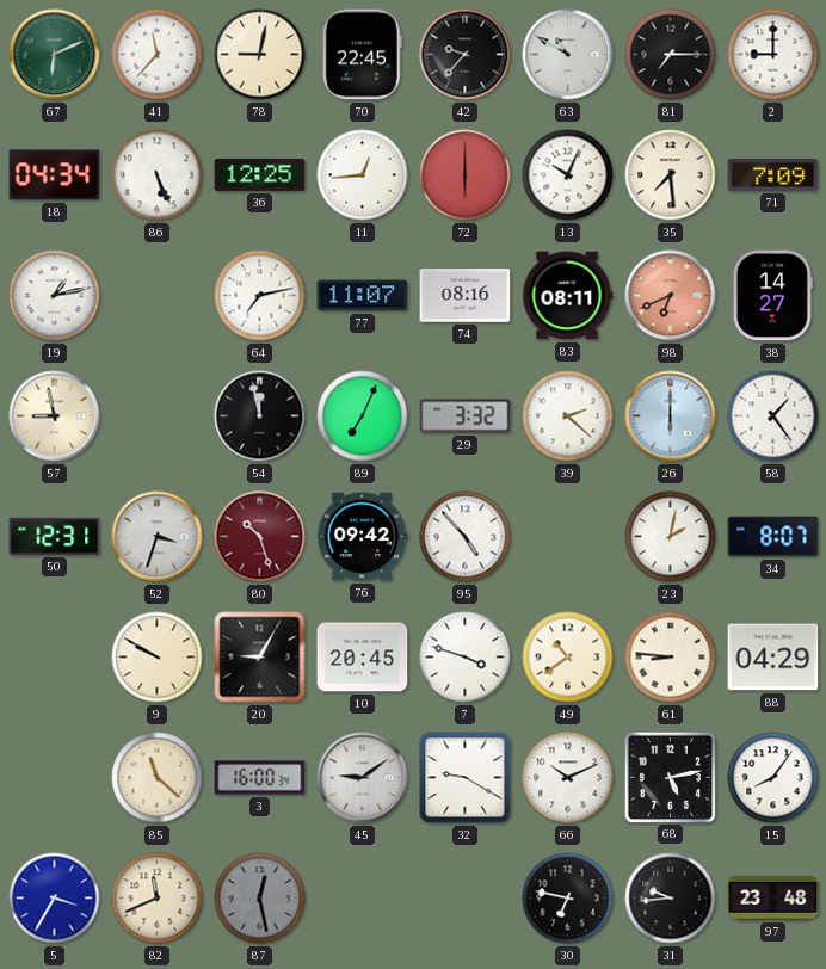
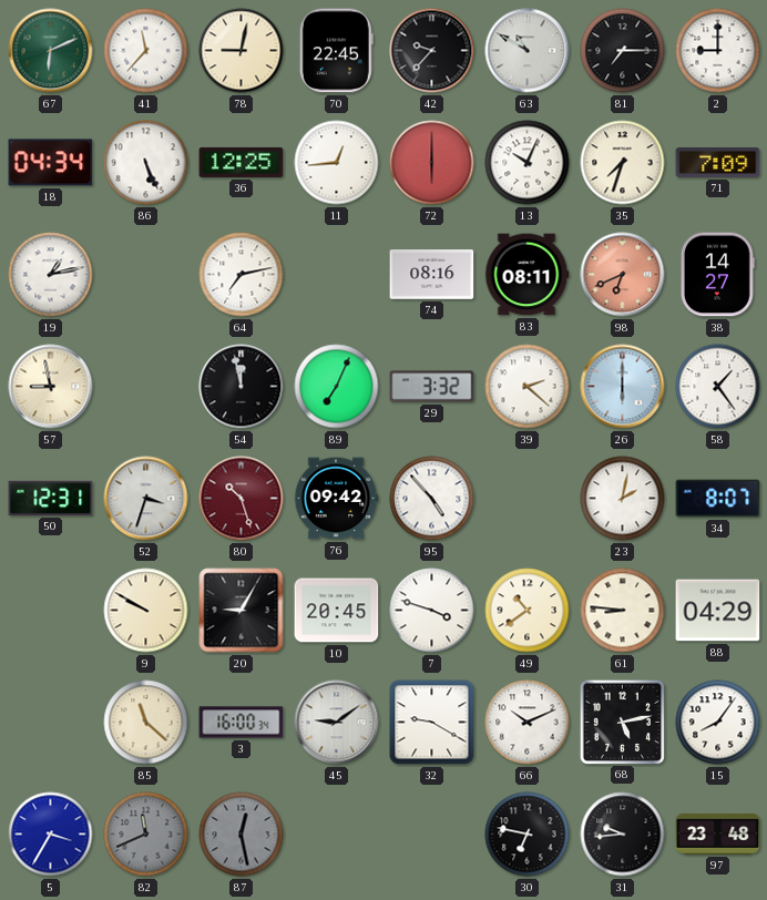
35: 7:29 -> 7:33 (623, 163)
77: 11:07 -> none (363, 296)
82 dial: cream -> grey (146, 835)
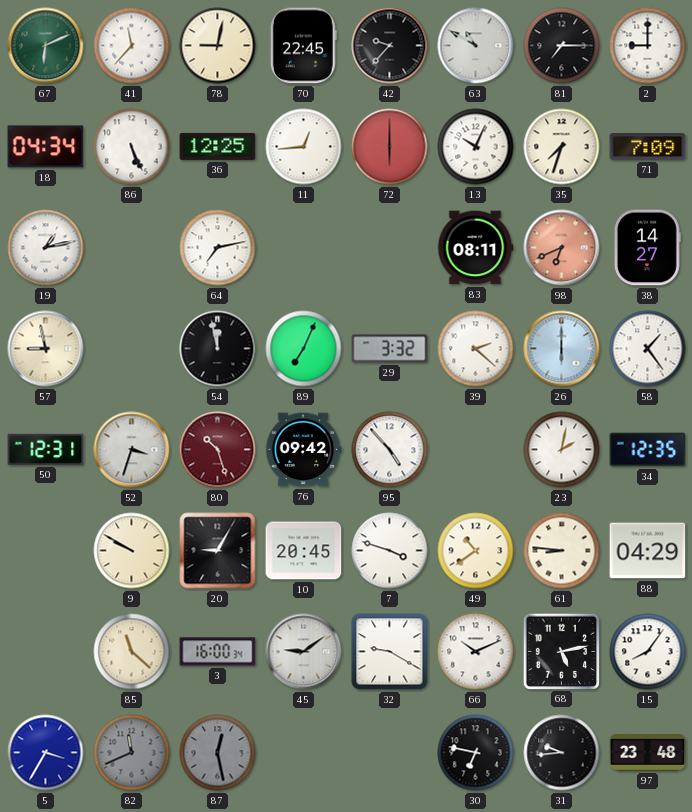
74: 08:16 -> none (432, 275)
34: 8:07 -> 12:35 (648, 450)
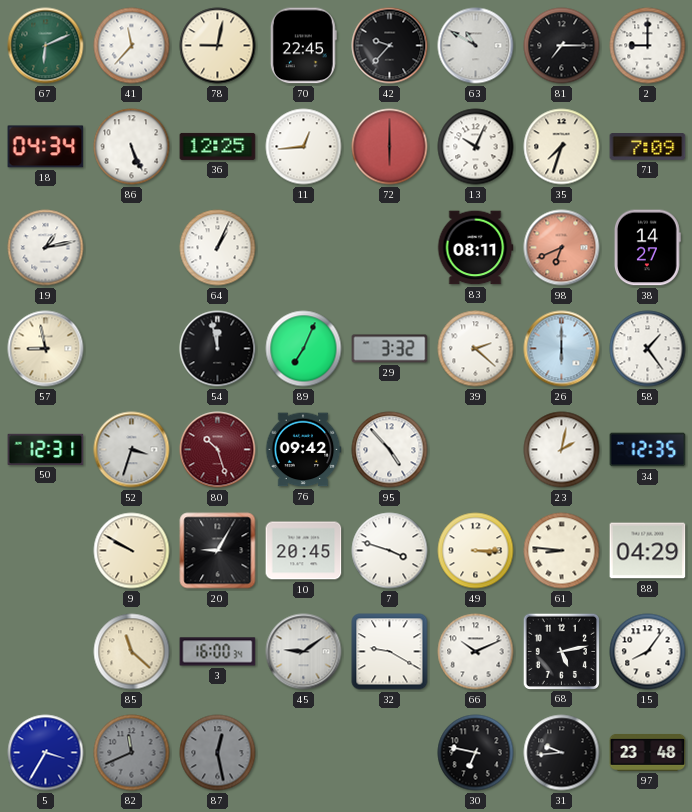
64: 7:13 -> 1:04 (218, 248)
49: 10:39 -> 3:15 (476, 551)
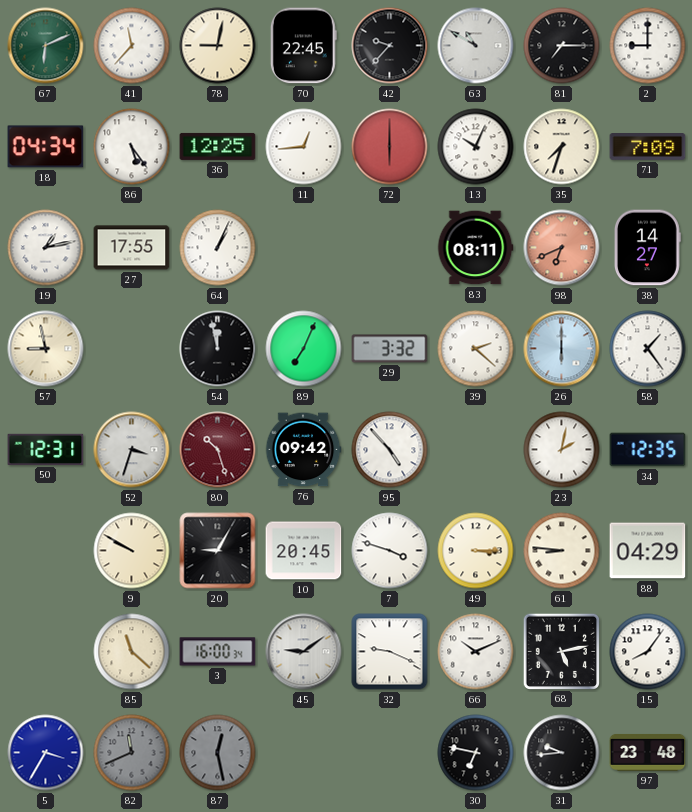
86: 5:26 -> 5:24 (132, 147)
27: none -> 17:55 (132, 248)
32: 9:20 -> 9:19 (390, 652)
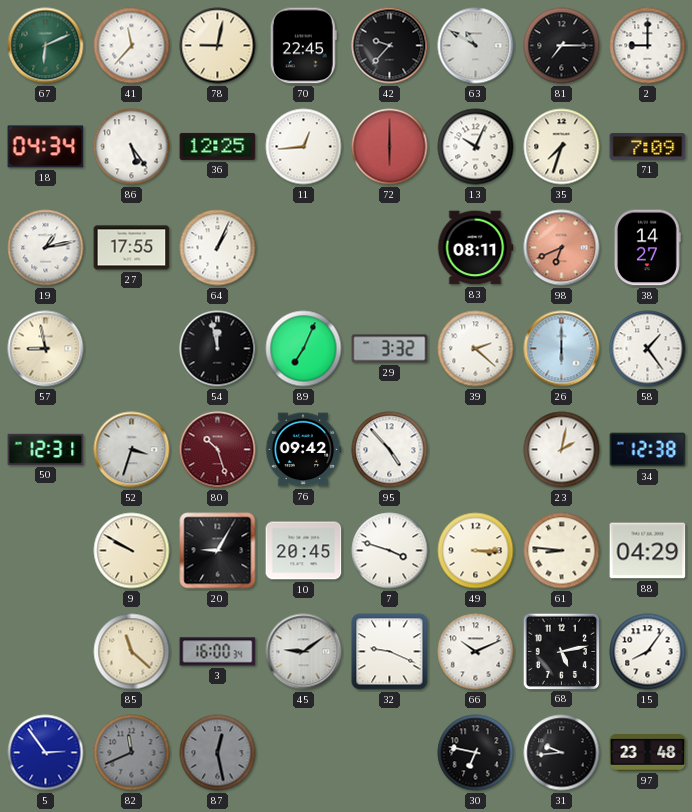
34: 12:35 -> 12:38 (648, 450)
5: 3:35 -> 2:54 (46, 753)
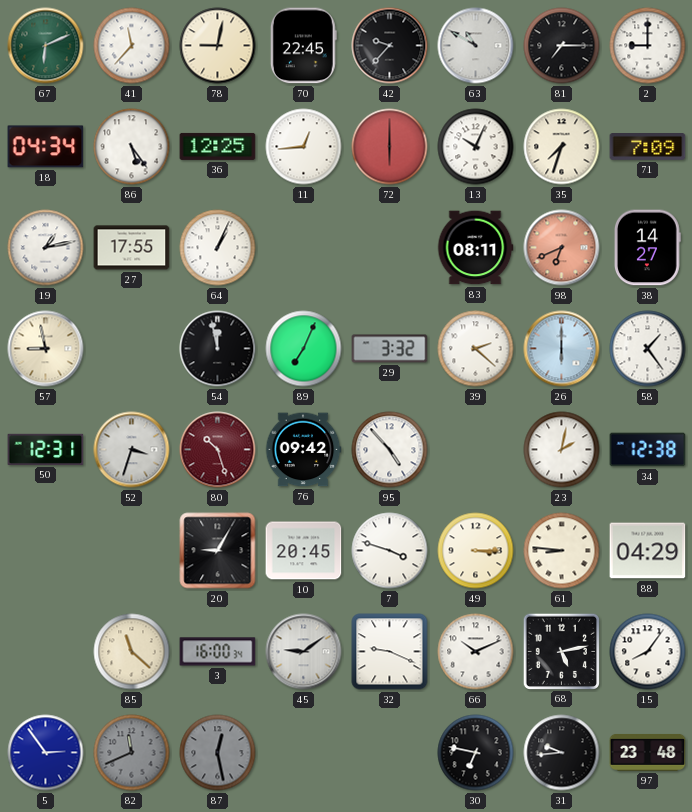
9: 9:50 -> none (132, 551)
